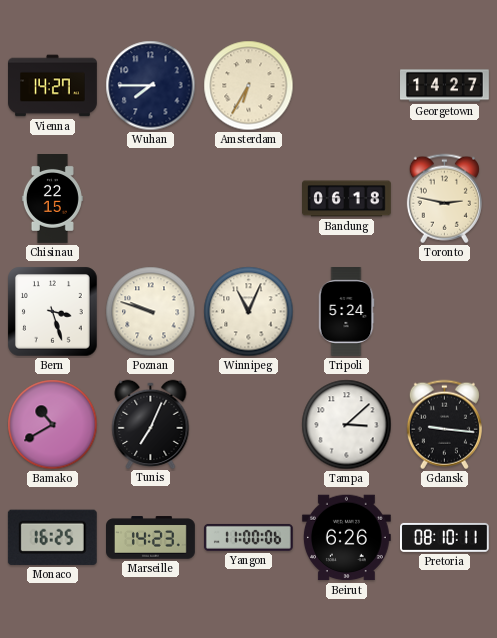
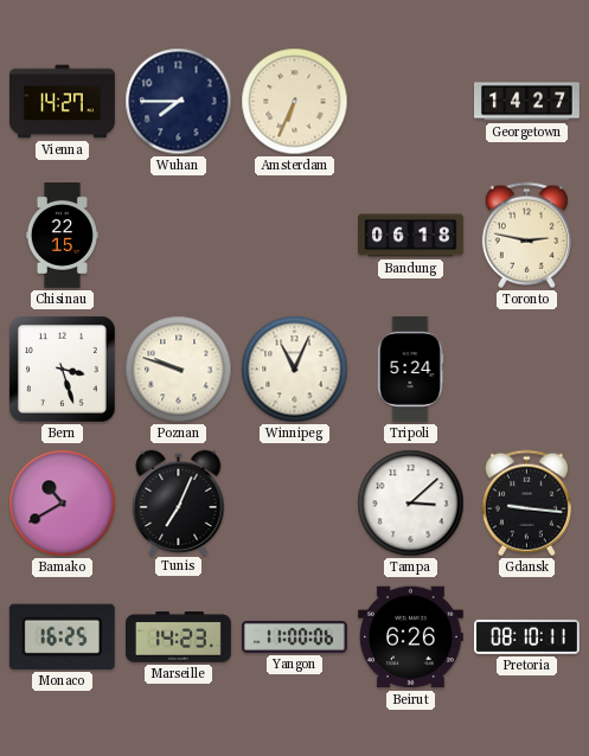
Amsterdam: 6:35 -> 6:34 (295, 102)
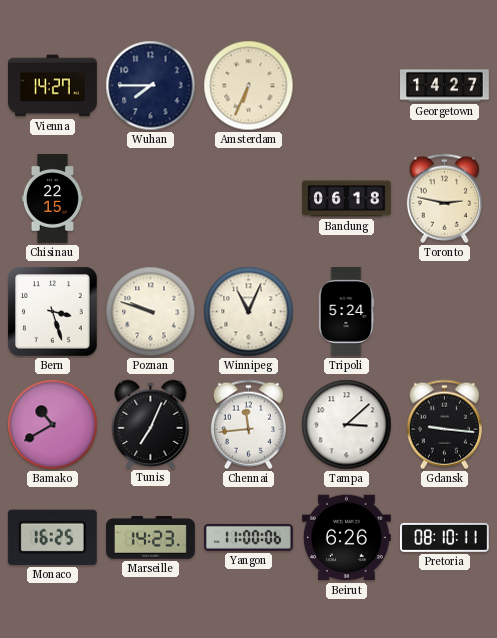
Chennai: none -> 11:44 (248, 425)
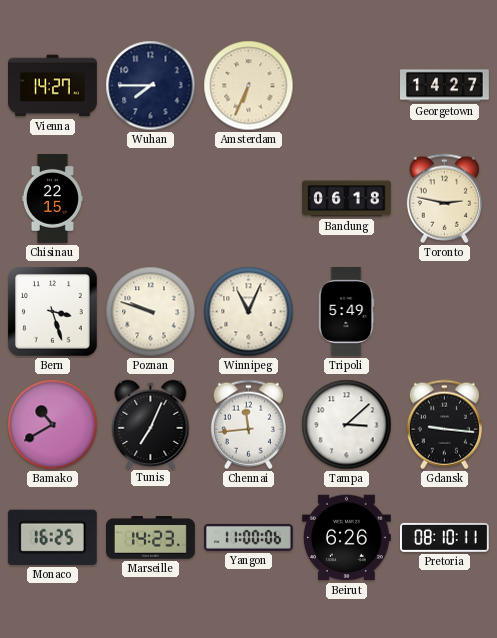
Tripoli: 5:24 -> 5:49 (346, 312)
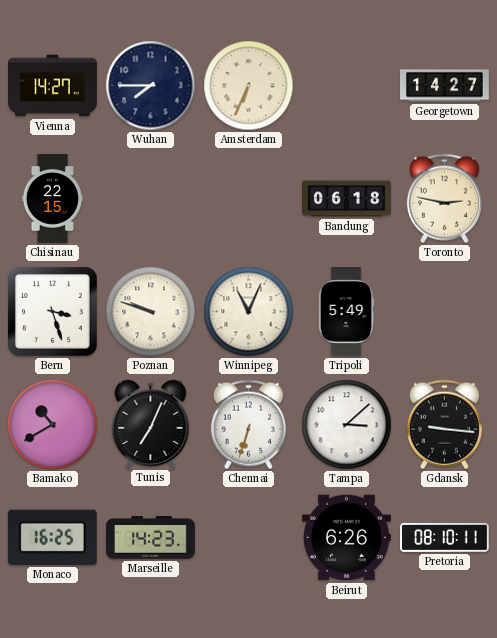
Chennai: 11:44 -> 6:33 (248, 425)
Yangon: 11:00 -> none (248, 537)
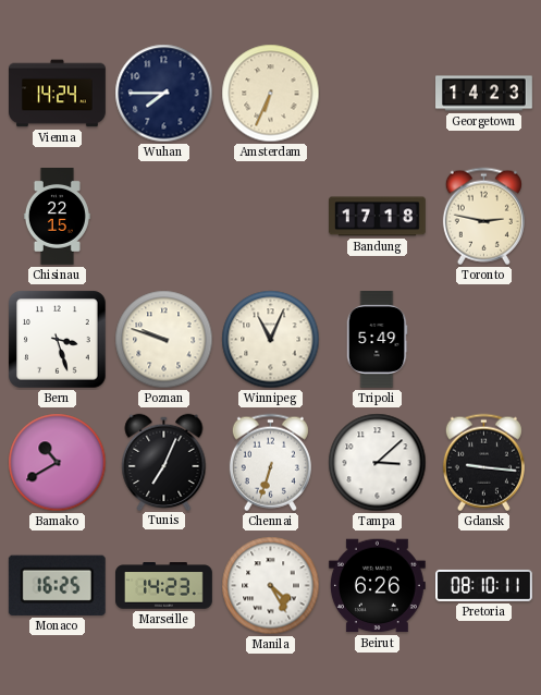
Vienna: 14:27 -> 14:24 (58, 94)
Georgetown: 14:27 -> 14:23 (484, 94)
Bandung: 06:18 -> 17:18 (378, 217)
Manila: none -> 4:25 (271, 586)
